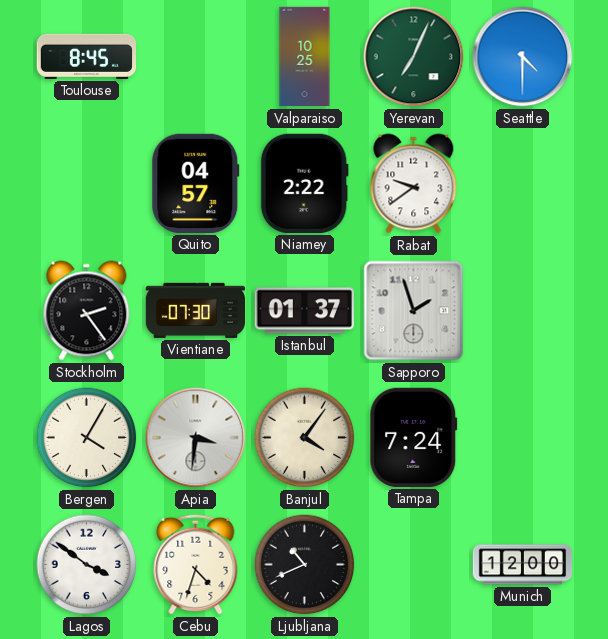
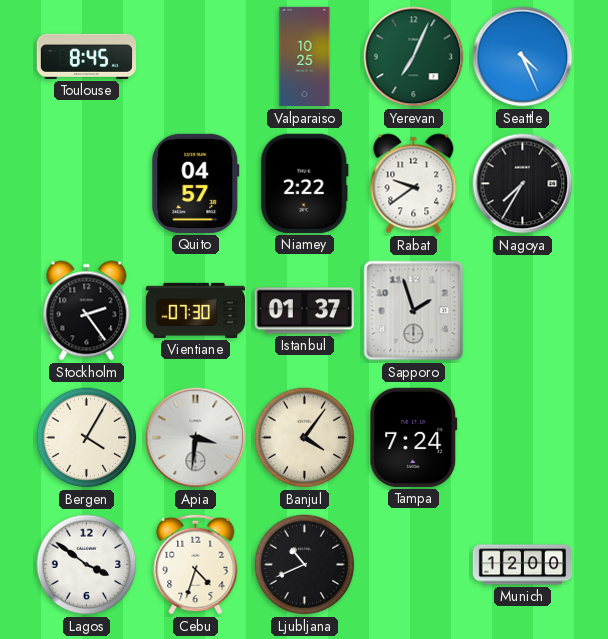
Seattle: 4:30 -> 4:26 (523, 57)
Nagoya: none -> 7:35 (523, 184)
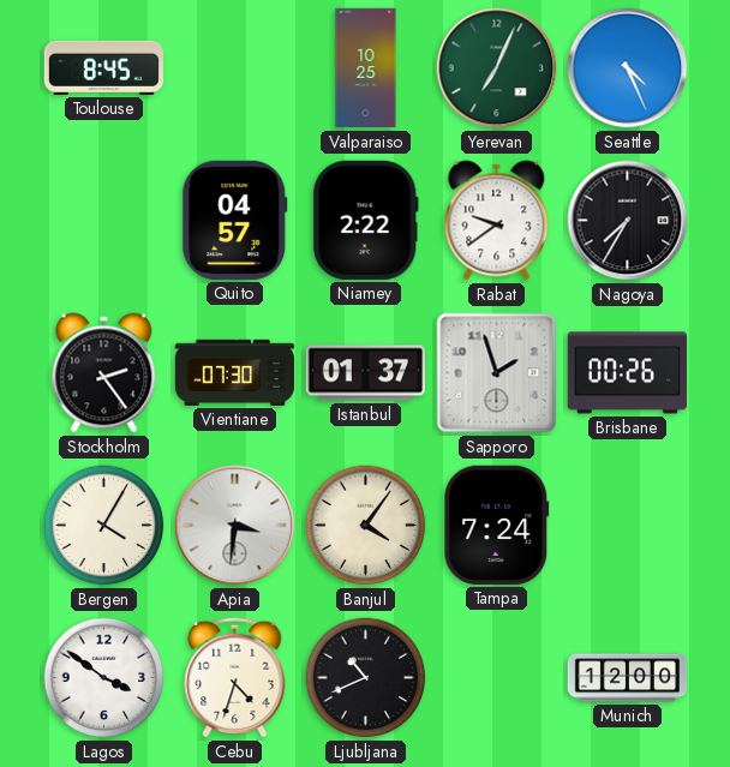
Brisbane: none -> 00:26 (627, 373)
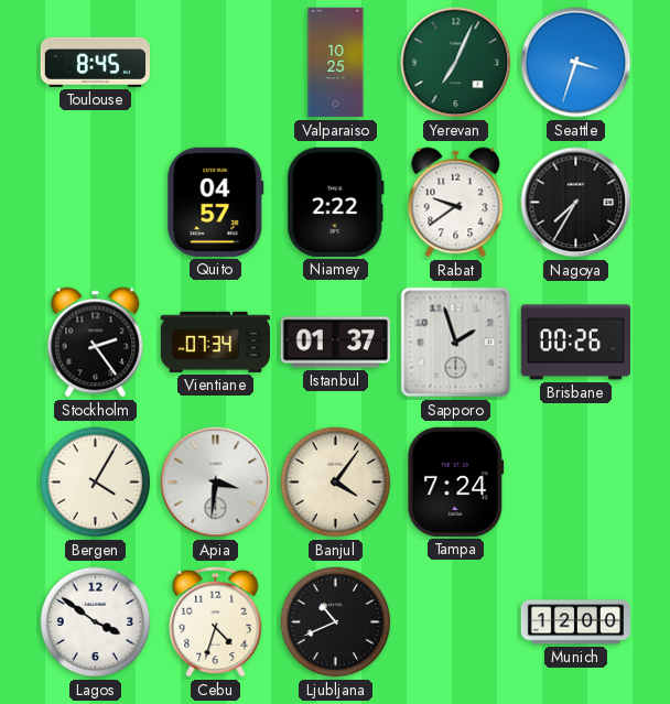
Seattle: 4:26 -> 3:33 (576, 63)
Vientiane: 07:30 -> 07:34 (215, 342)
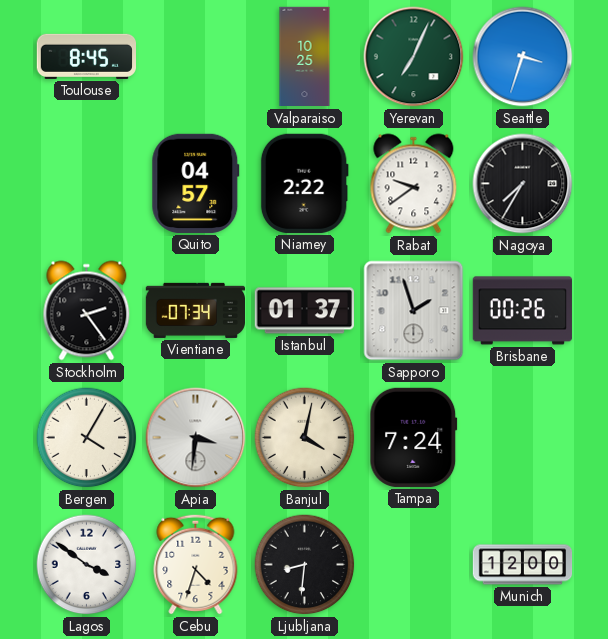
Banjul: 4:06 -> 4:02 (305, 438)
Ljubljana: 10:41 -> 8:31 (305, 565)
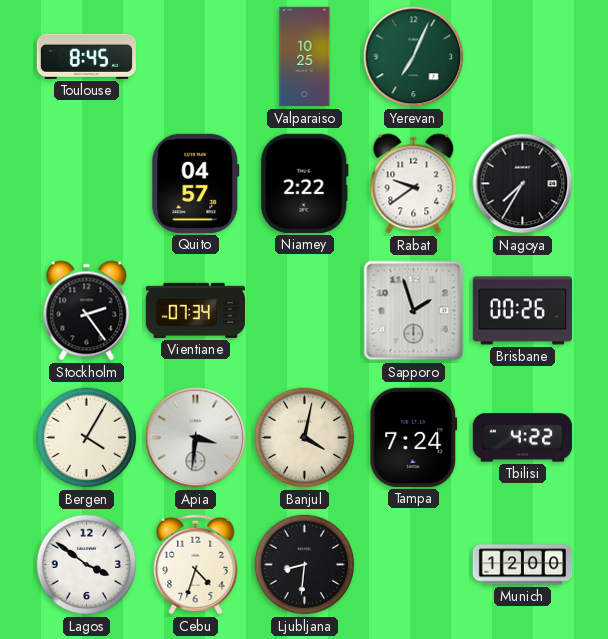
Seattle: 3:33 -> none (523, 57)
Istanbul: 01:37 -> none (304, 311)
Tbilisi: none -> 4:22 (522, 438)
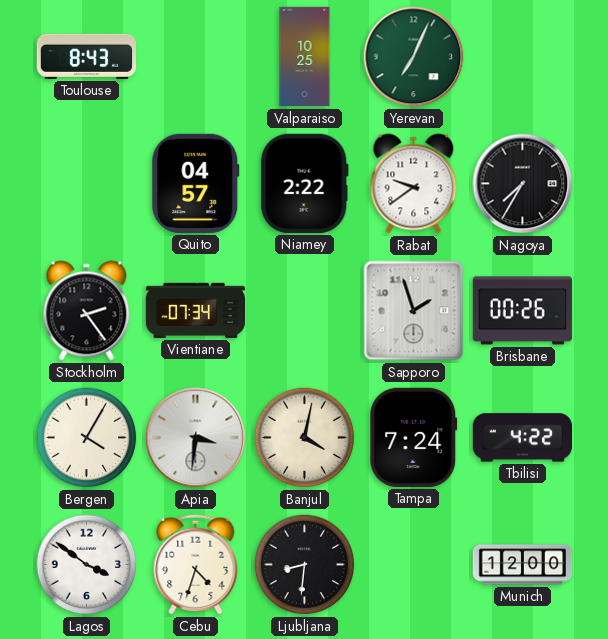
Toulouse: 8:45 -> 8:43 (86, 56)
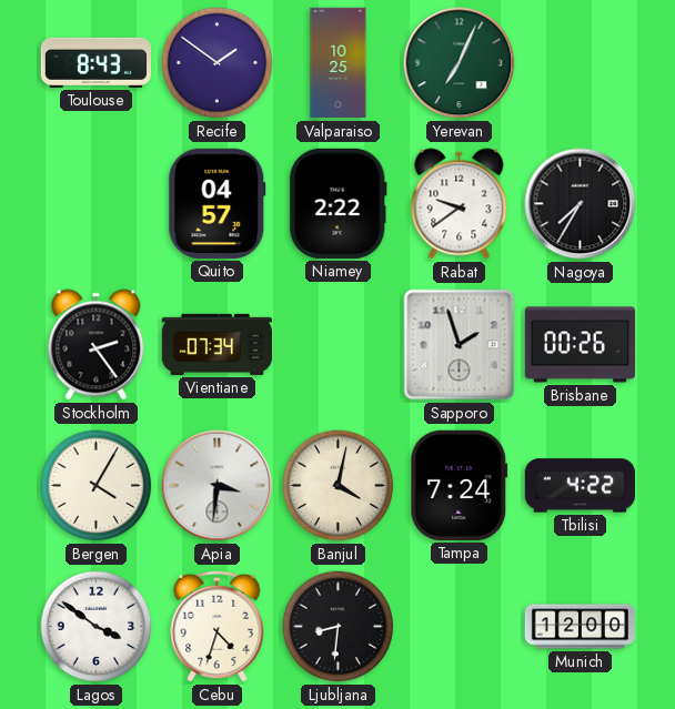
Recife: none -> 1:51 (218, 63)
